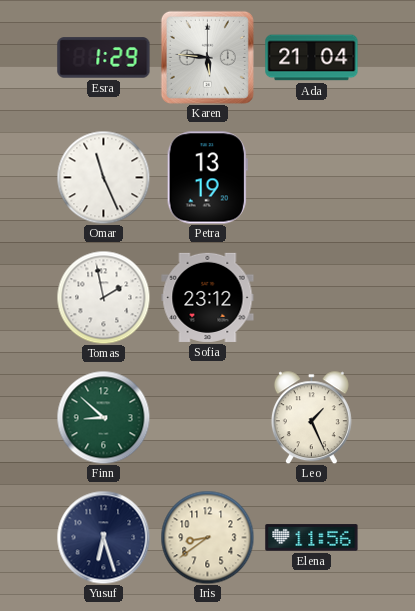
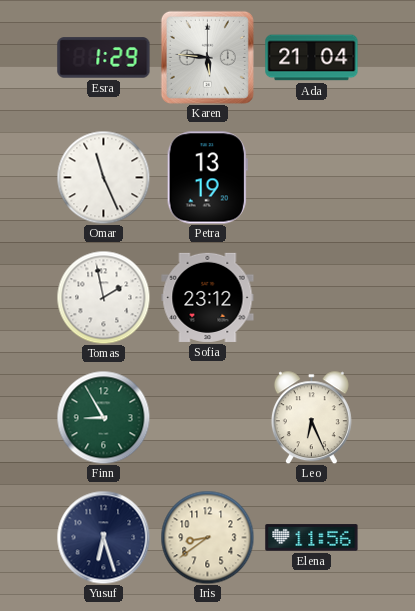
Finn: 8:52 -> 8:55 (103, 417)
Leo: 1:26 -> 6:26 (311, 417)
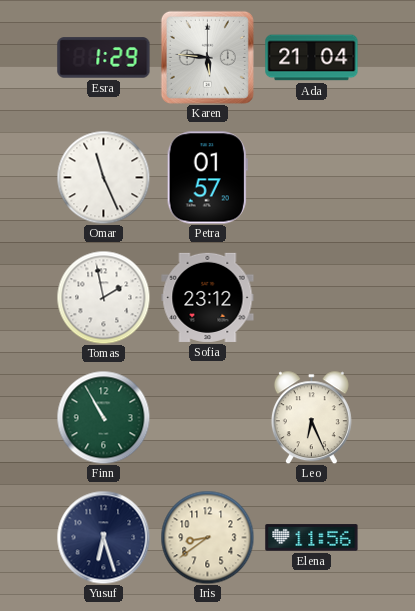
Petra: 13:19 -> 01:57 (207, 178)
Finn: 8:55 -> 10:55 (103, 417)
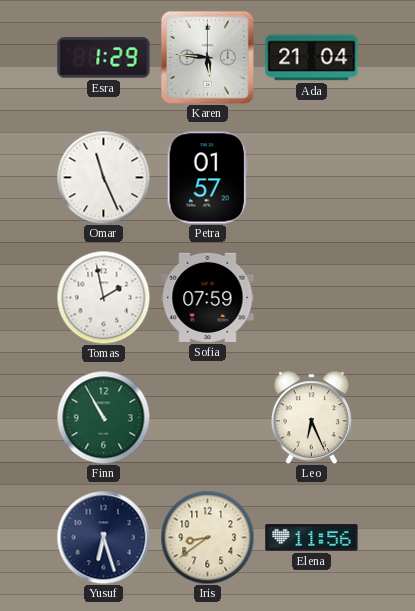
Sofia: 23:12 -> 07:59 (208, 297)
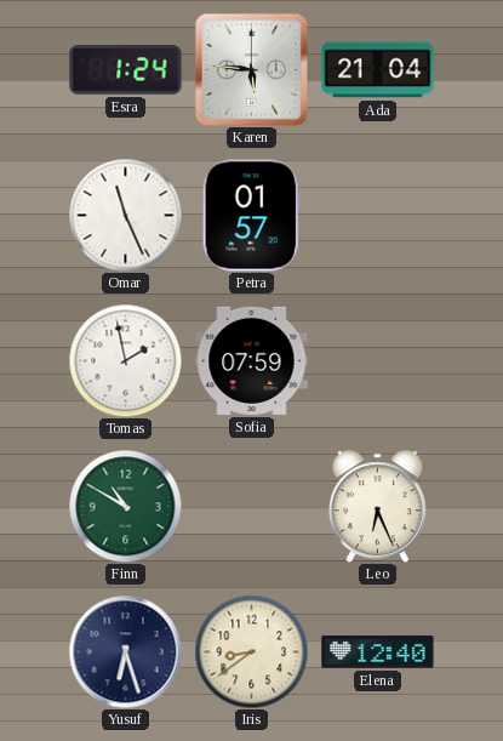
Esra: 1:29 -> 1:24 (126, 70)
Finn: 10:55 -> 10:50 (125, 506)
Elena: 11:56 -> 12:40 (378, 652)
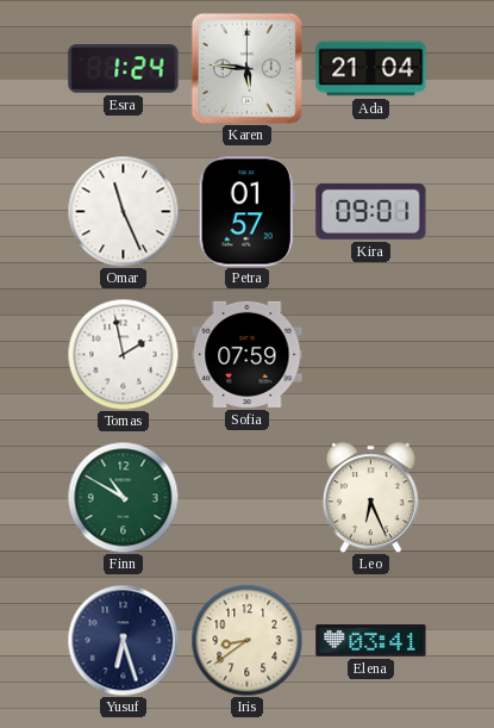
Kira: none -> 09:01 (371, 211)
Elena: 12:40 -> 03:41 (371, 641)
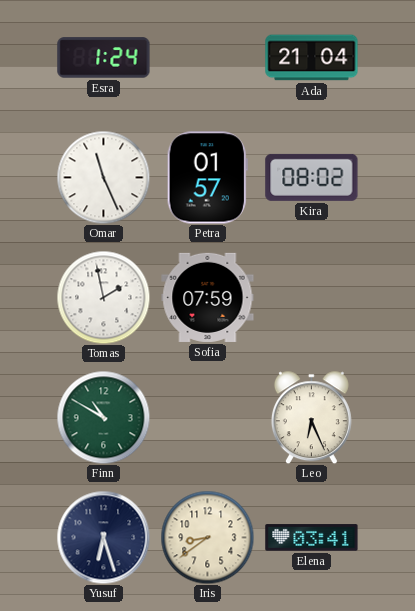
Karen: 5:46 -> none (246, 68)
Kira: 09:01 -> 08:02 (312, 177)
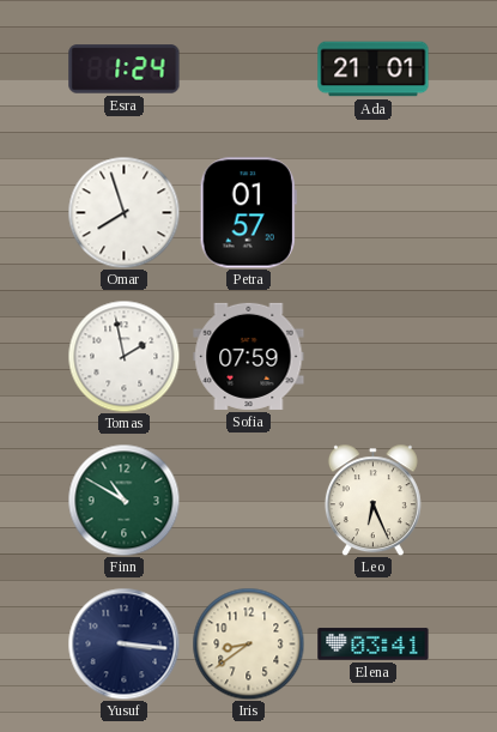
Ada: 21:04 -> 21:01 (374, 69)
Omar: 11:26 -> 7:57 (123, 212)
Kira: 08:02 -> none (312, 177)
Yusuf: 6:27 -> 3:16 (123, 643)
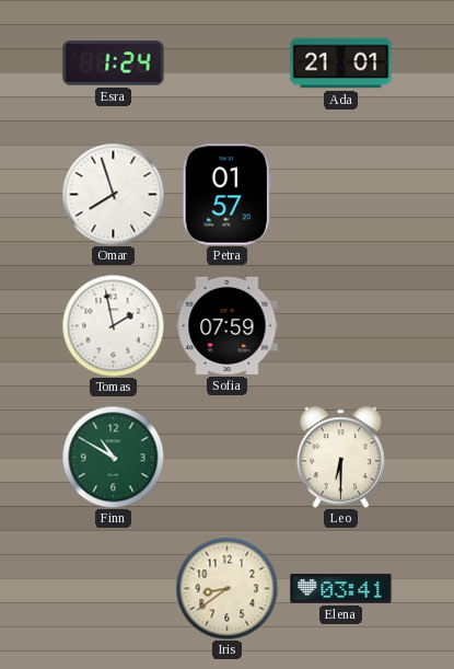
Leo: 6:26 -> 6:30 (340, 457)
Yusuf: 3:16 -> none (123, 643)
